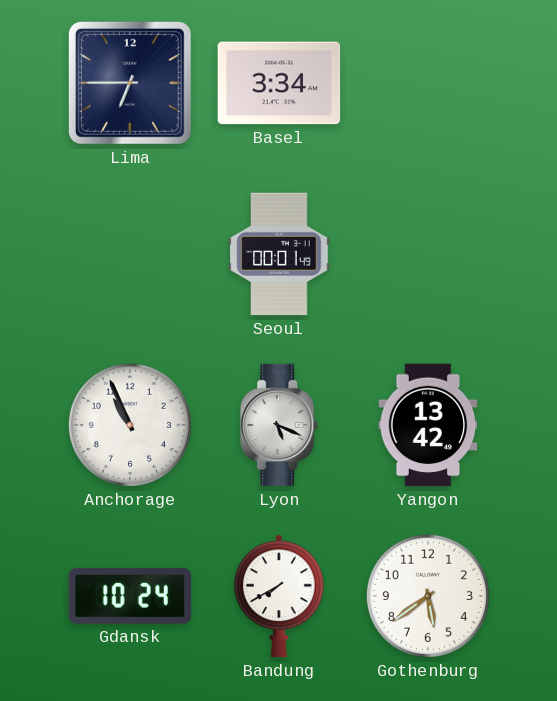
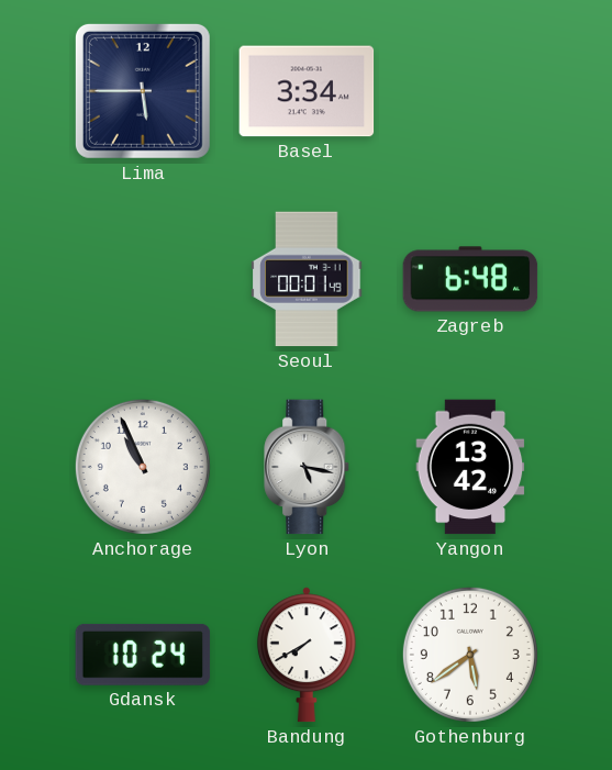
Lima: 6:45 -> 5:45 (143, 91)
Zagreb: none -> 6:48 (470, 279)
Lyon: 5:19 -> 5:17 (308, 467)
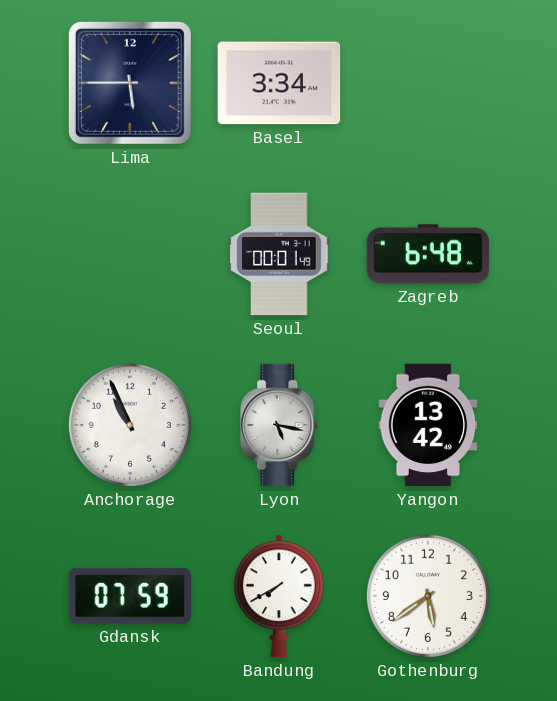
Gdansk: 10:24 -> 07:59 (130, 596)
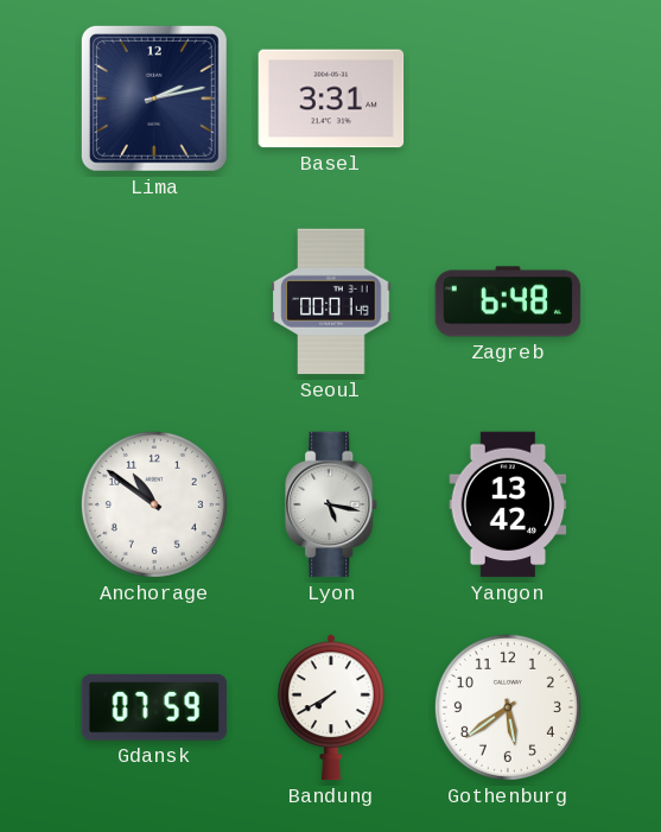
Lima: 5:45 -> 2:13 (154, 99)
Basel: 3:34 -> 3:31 (331, 99)
Anchorage: 10:56 -> 10:51 (154, 504)
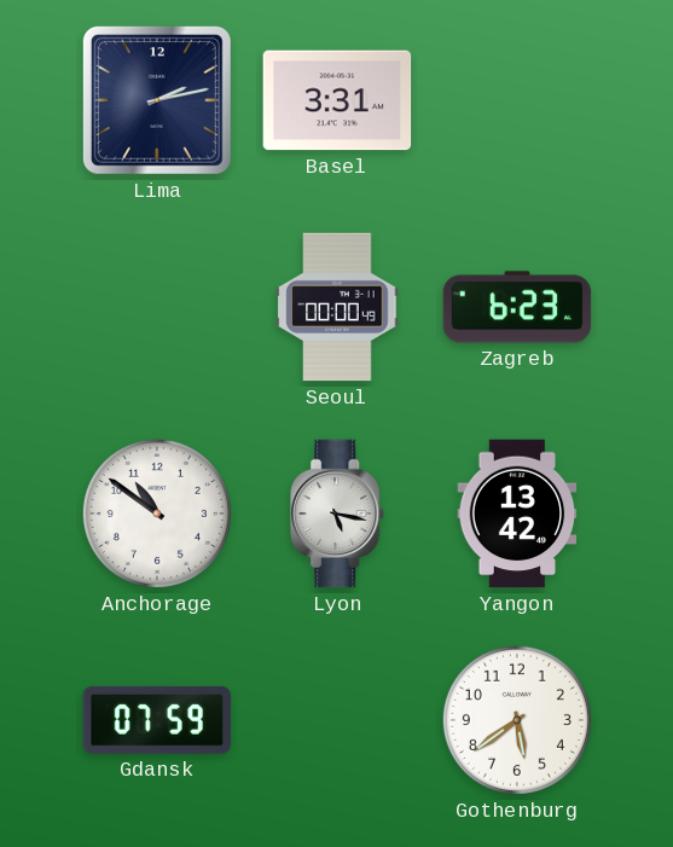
Seoul: 00:01 -> 00:00 (337, 307)
Zagreb: 6:48 -> 6:23 (517, 307)
Bandung: 7:40 -> none (331, 707)
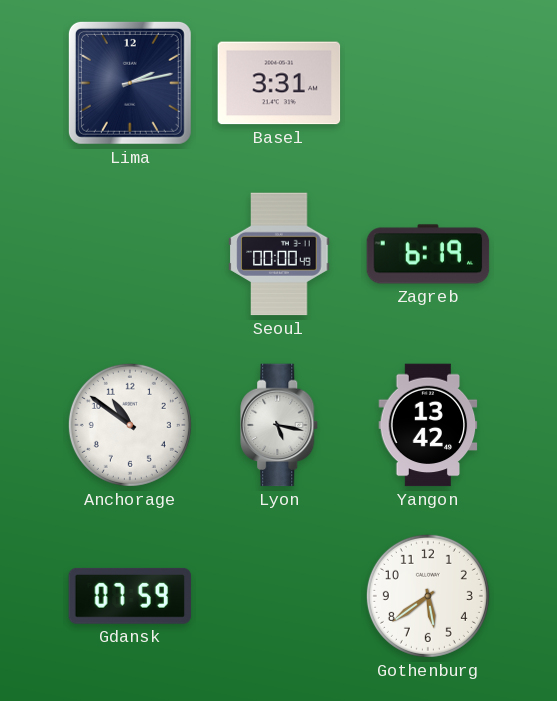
Zagreb: 6:23 -> 6:19 (428, 254)
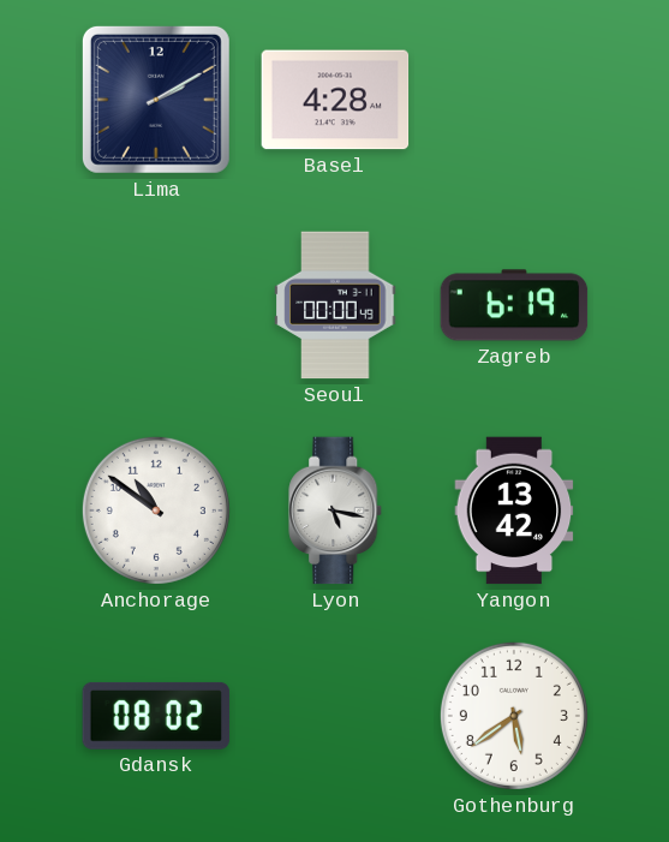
Lima: 2:13 -> 2:10 (156, 100)
Basel: 3:31 -> 4:28 (335, 100)
Gdansk: 07:59 -> 08:02 (156, 716)
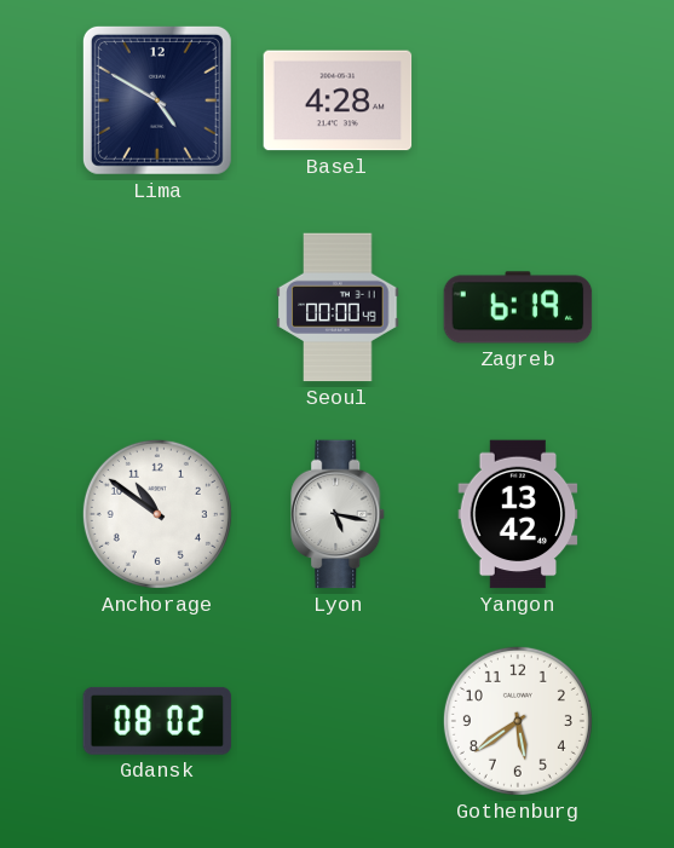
Lima: 2:10 -> 4:50 (157, 100)
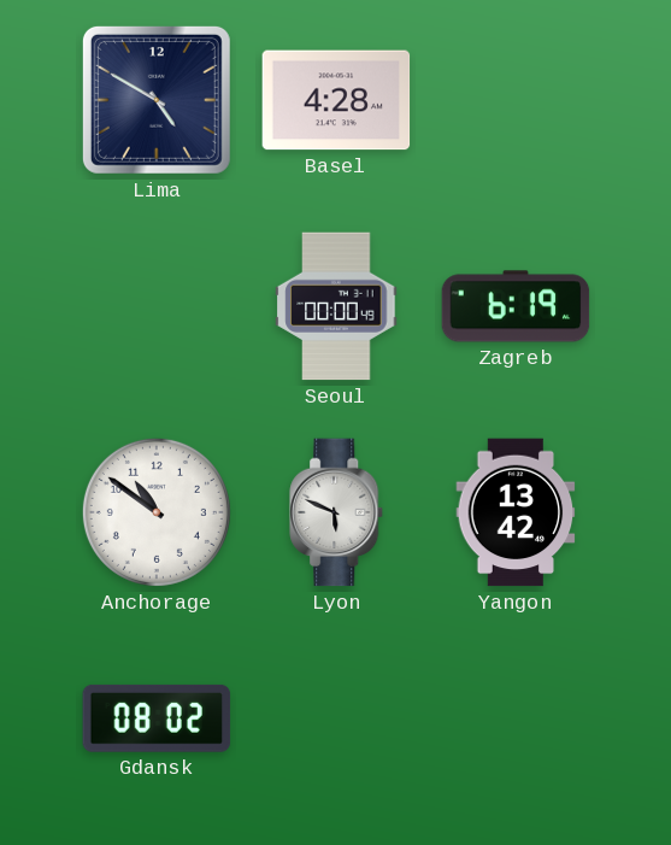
Lyon: 5:17 -> 5:49 (337, 512)
Gothenburg: 5:39 -> none (518, 721)
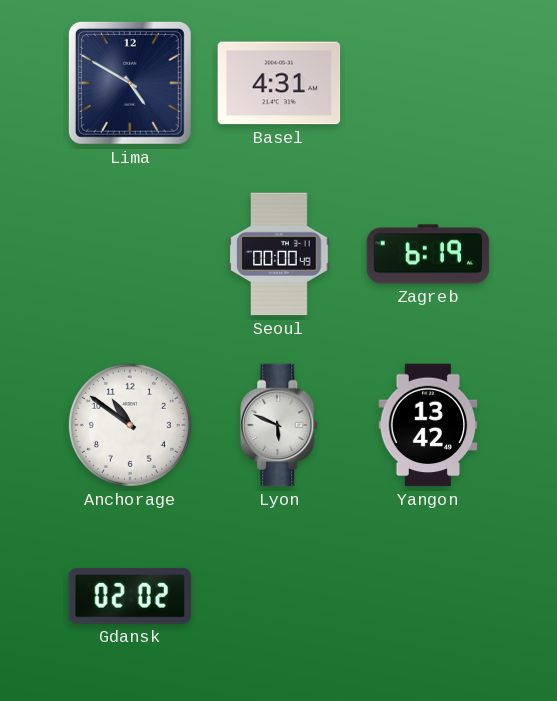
Basel: 4:28 -> 4:31 (279, 83)
Gdansk: 08:02 -> 02:02 (130, 596)
